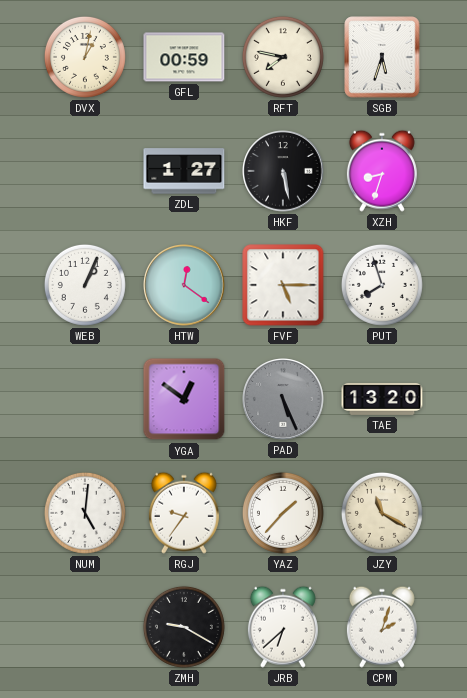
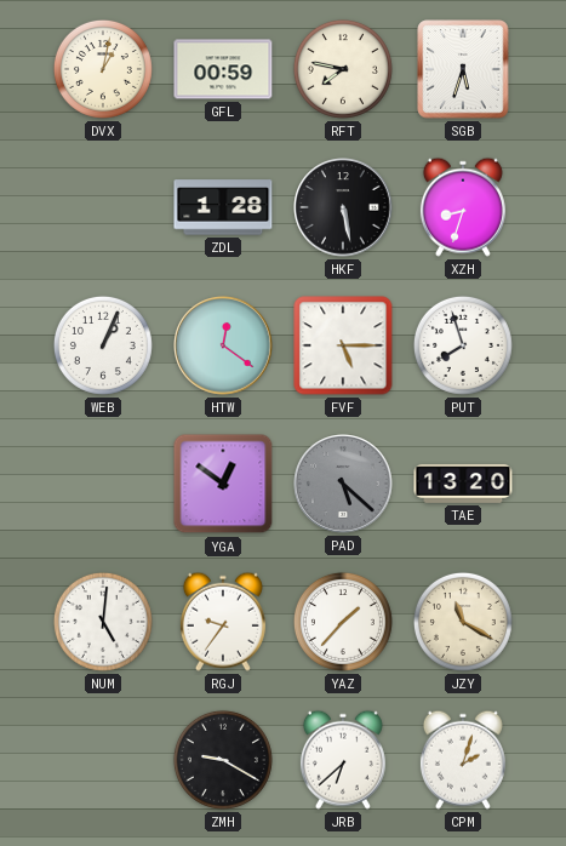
ZDL: 1:27 -> 1:28 (223, 207)
PAD: 5:26 -> 5:22 (343, 484)
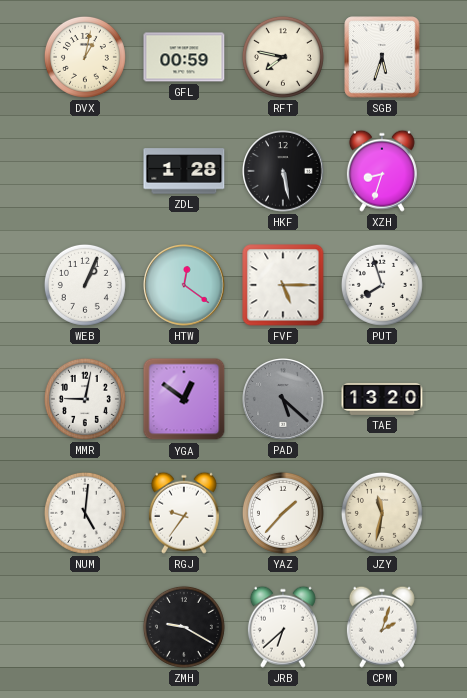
MMR: none -> 9:02 (85, 399)
JZY: 11:20 -> 11:32 (382, 513)
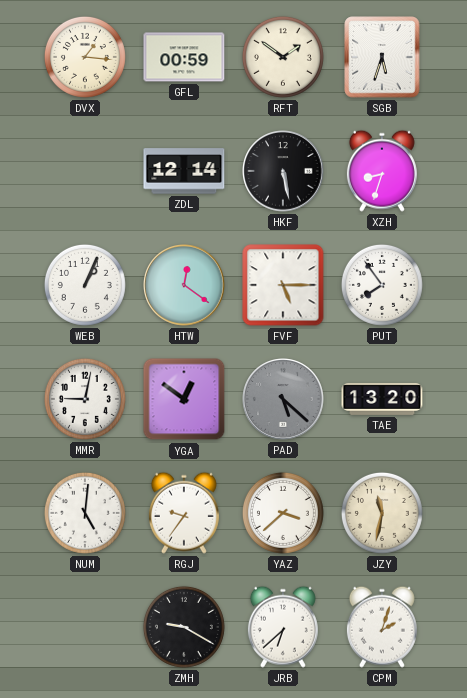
DVX: 1:02 -> 1:16 (85, 57)
RFT: 7:47 -> 1:51 (283, 57)
ZDL: 1:28 -> 12:14 (184, 171)
PUT: 7:57 -> 7:54 (382, 285)
YAZ: 1:37 -> 3:38 (283, 513)
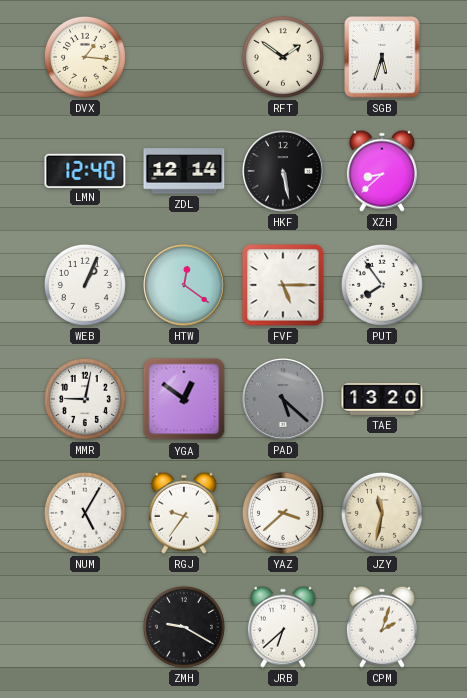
GFL: 00:59 -> none (184, 57)
LMN: none -> 12:40 (85, 170)
XZH: 8:33 -> 8:38 (382, 171)
NUM: 5:01 -> 5:05 (85, 513)
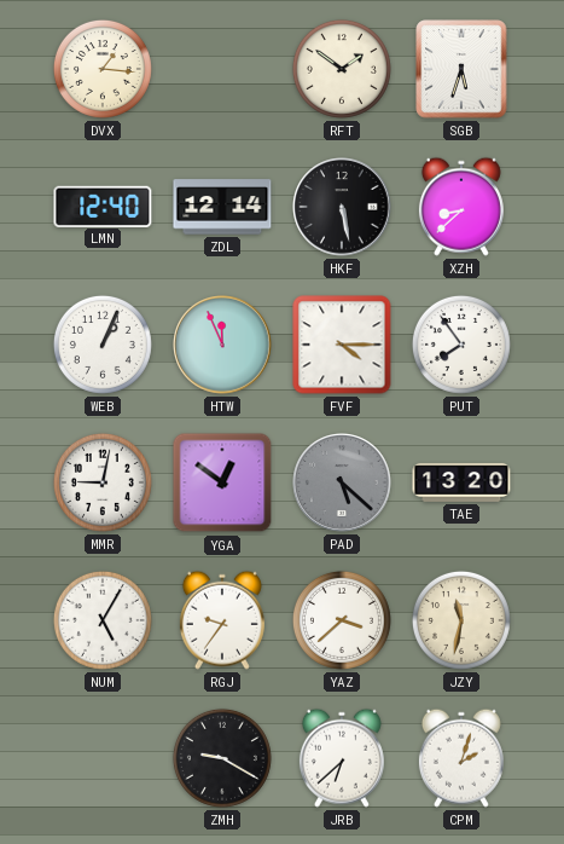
HTW: 12:21 -> 11:56 (222, 345)
FVF: 5:15 -> 4:15 (342, 345)
